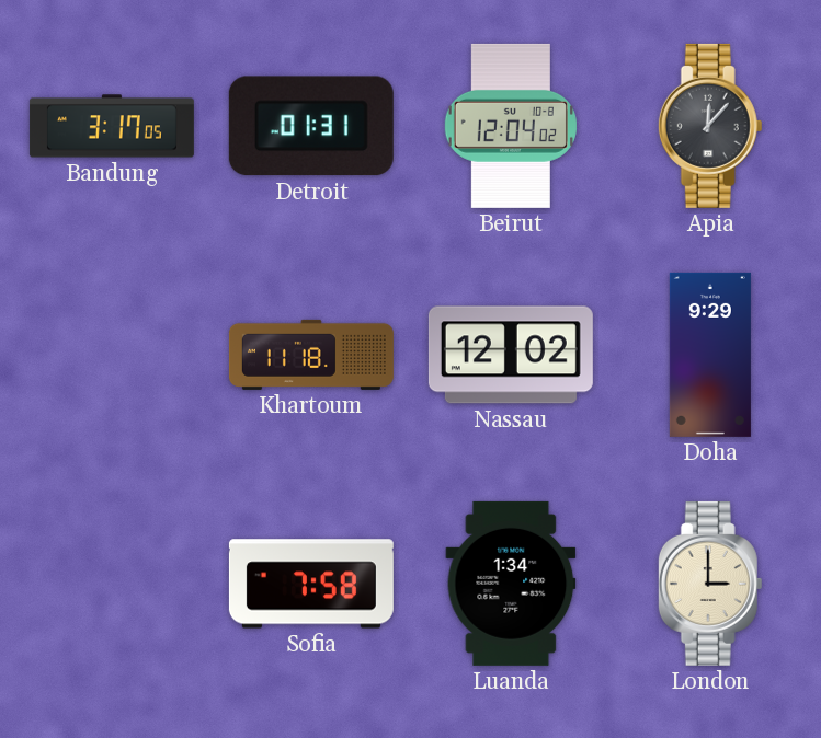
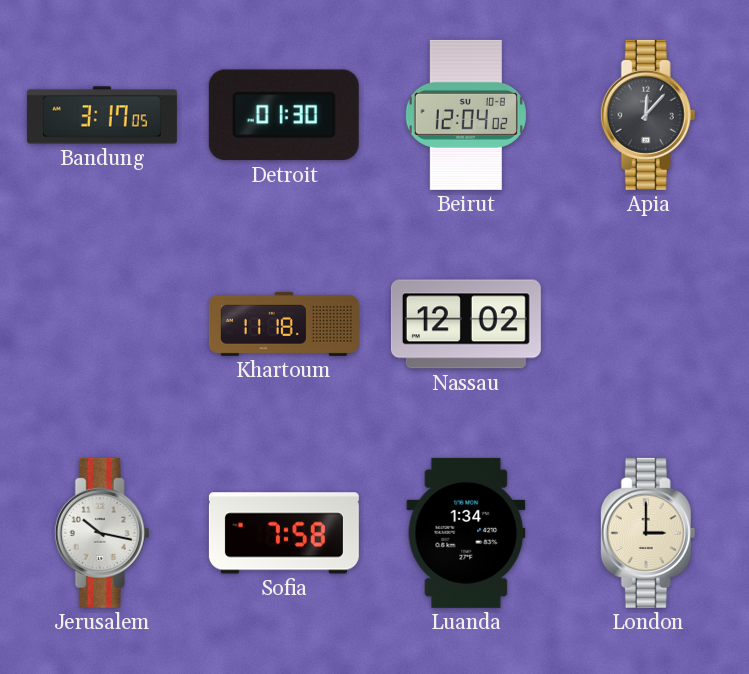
Detroit: 01:31 -> 01:30 (284, 115)
Doha: 9:29 -> none (710, 355)
Jerusalem: none -> 10:17 (102, 533)
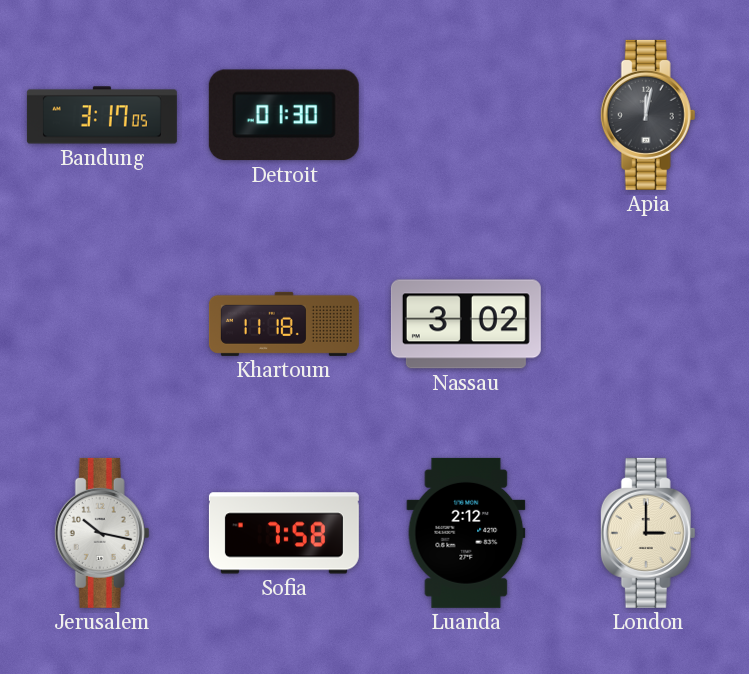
Beirut: 12:04 -> none (466, 115)
Apia: 12:07 -> 12:02 (648, 115)
Nassau: 12:02 -> 3:02 (466, 324)
Luanda: 1:34 -> 2:12 (466, 533)
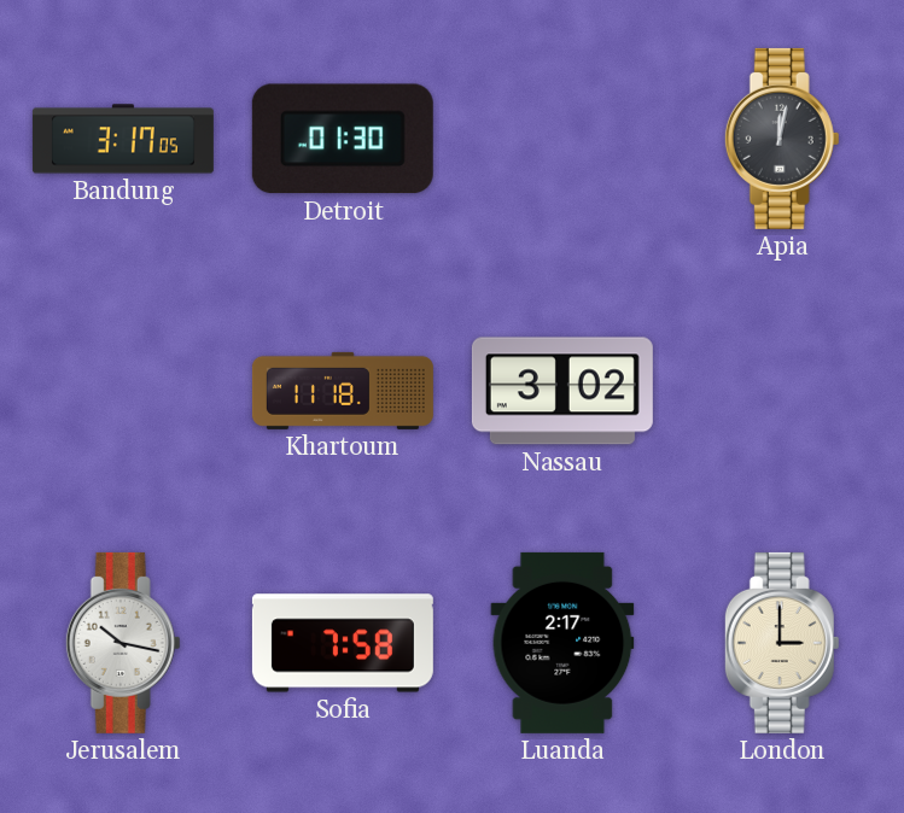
Luanda: 2:12 -> 2:17 (562, 643)
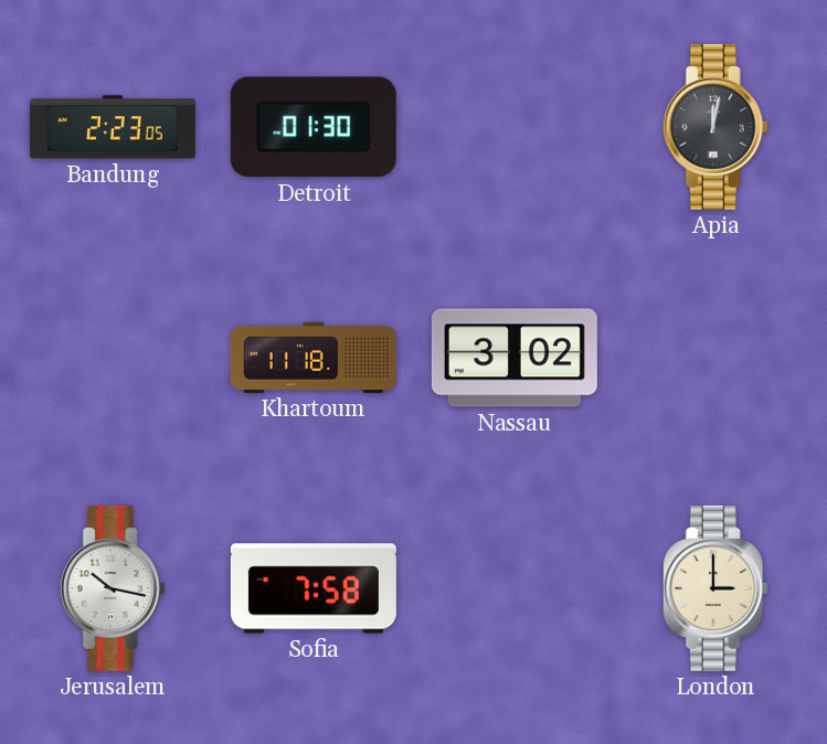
Bandung: 3:17 -> 2:23 (113, 127)
Luanda: 2:17 -> none (562, 643)
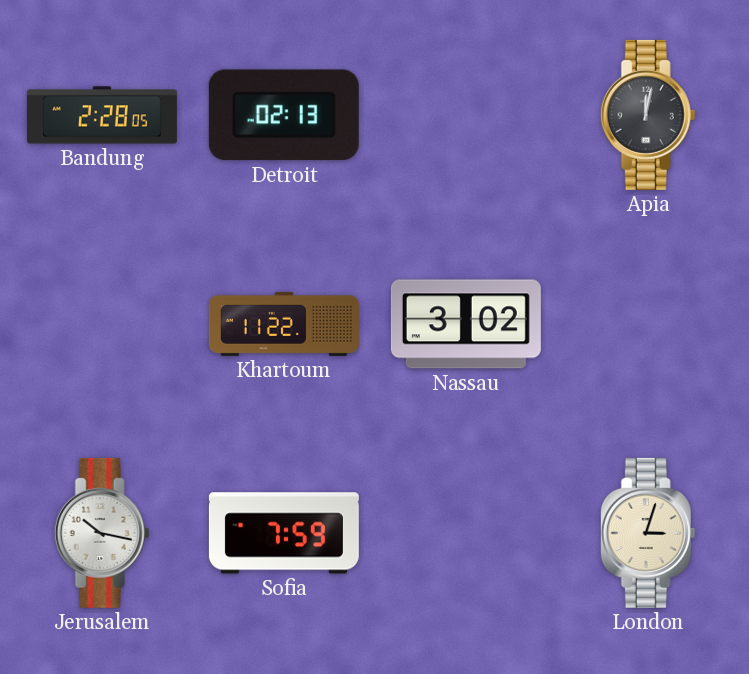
Bandung: 2:23 -> 2:28 (102, 115)
Detroit: 01:30 -> 02:13 (284, 115)
Khartoum: 11:18 -> 11:22 (284, 324)
Sofia: 7:58 -> 7:59 (284, 533)
London: 3:00 -> 3:03 (648, 533)
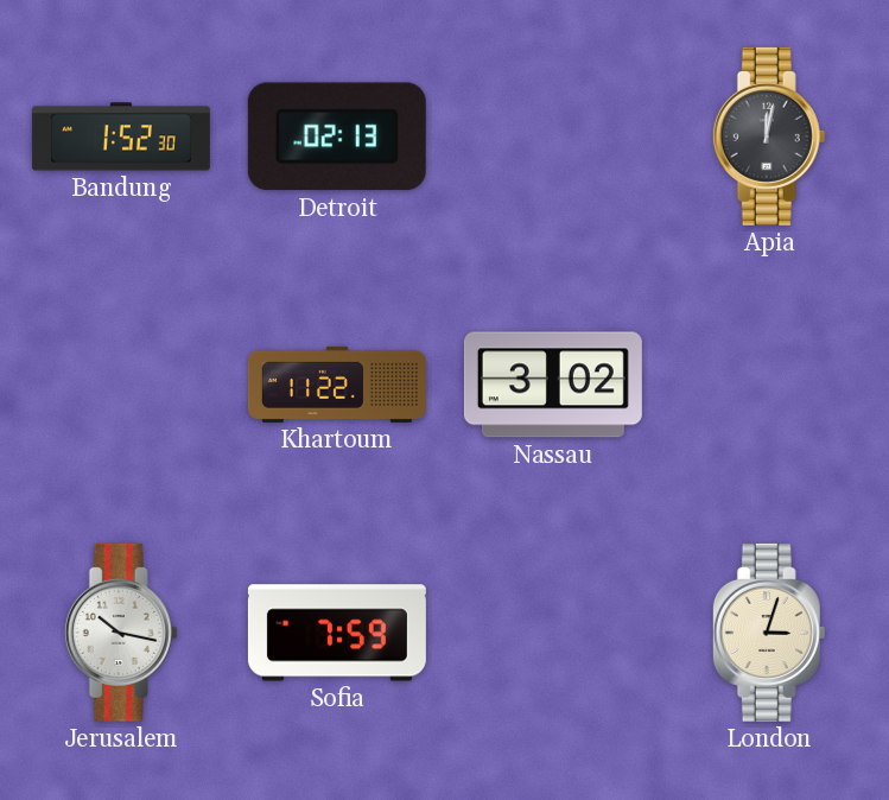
Bandung: 2:28 -> 1:52 (121, 136)
